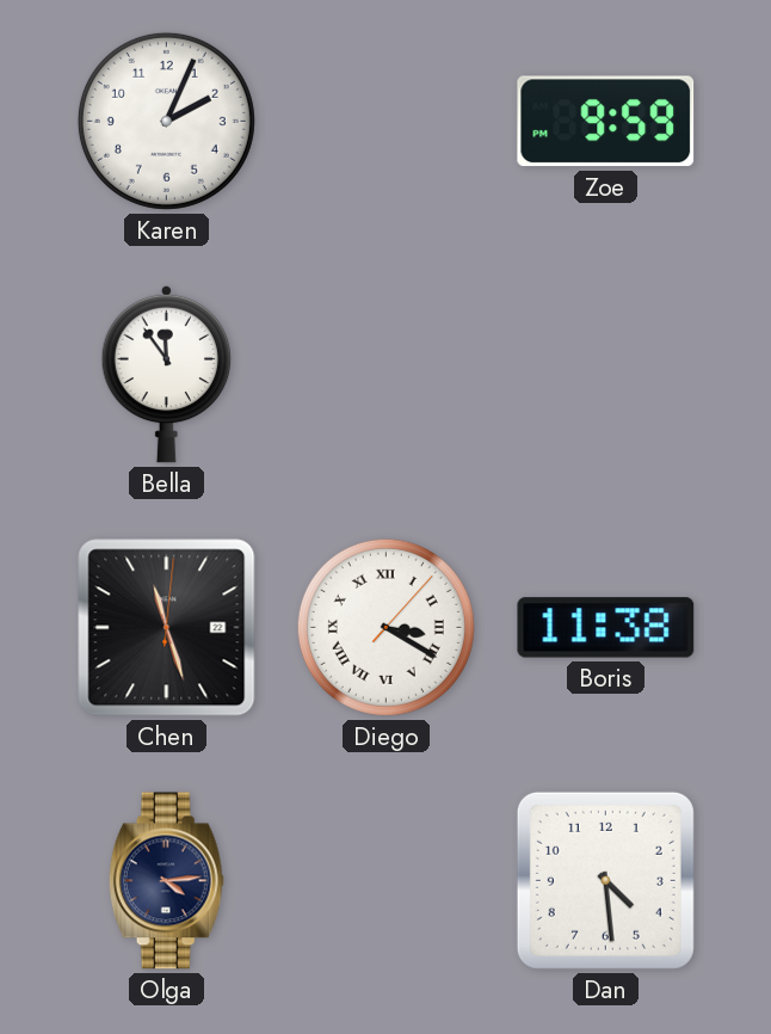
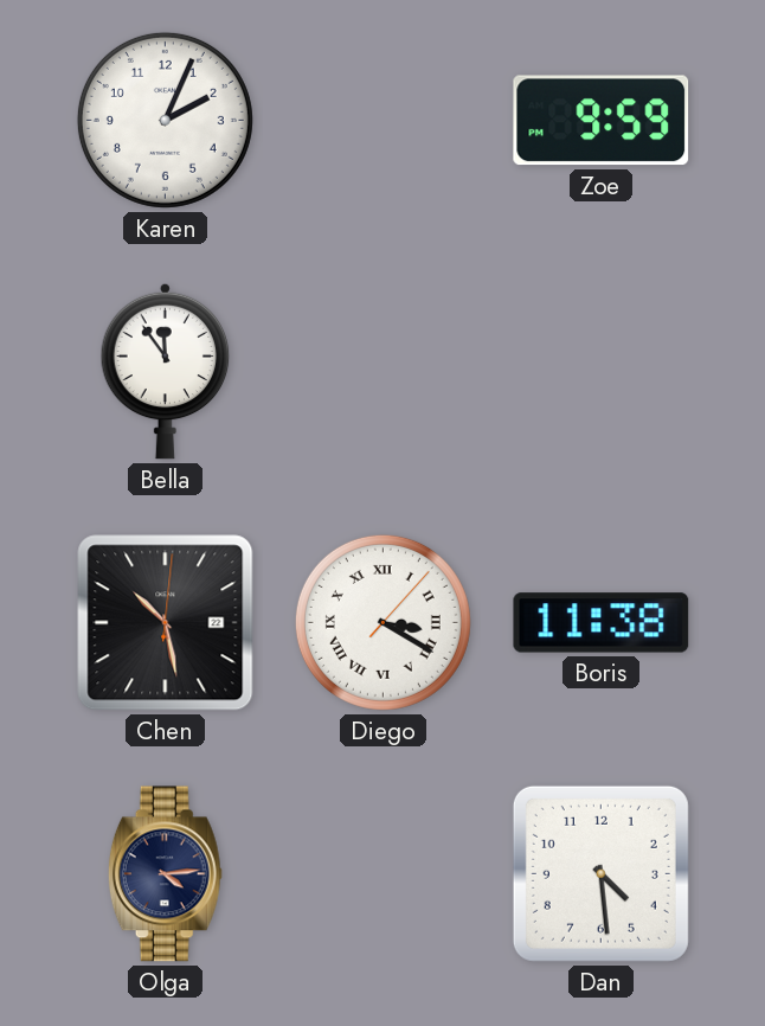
Chen: 11:27 -> 10:28 (166, 623)
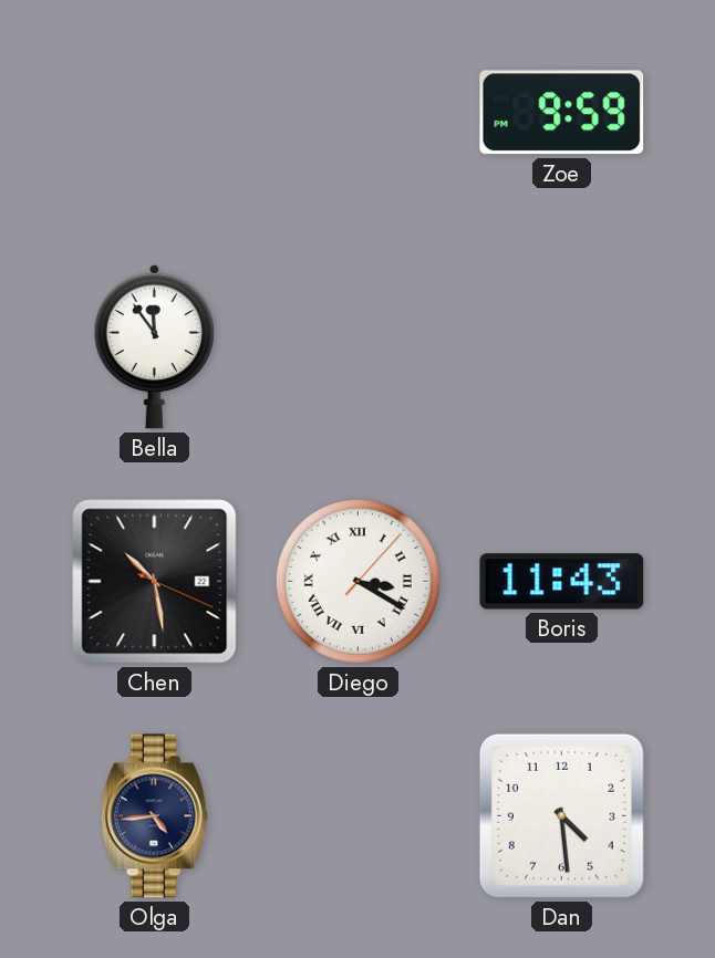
Karen: 2:04 -> none (165, 120)
Chen: 10:28:01 -> 10:28:19 (155, 582)
Boris: 11:38 -> 11:43 (562, 582)
Olga: 4:14 -> 4:44 (154, 816)
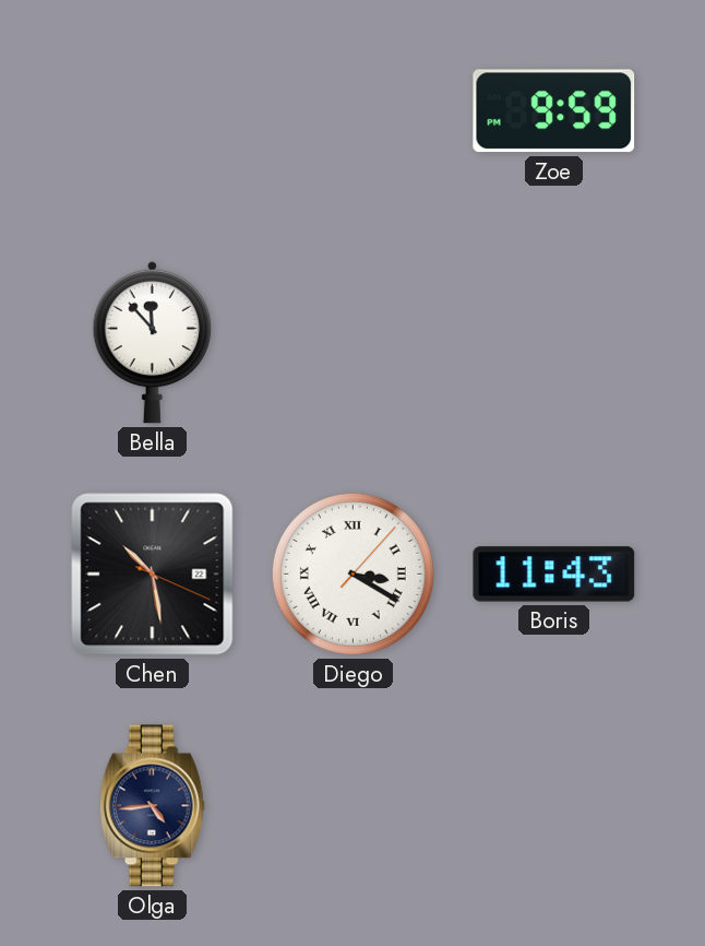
Bella: 11:54 -> 11:53 (153, 342)
Dan: 4:29 -> none (561, 815)
